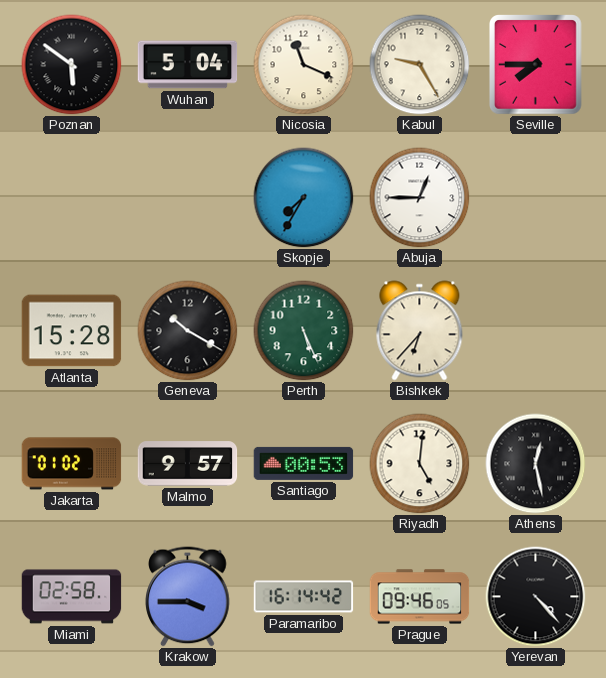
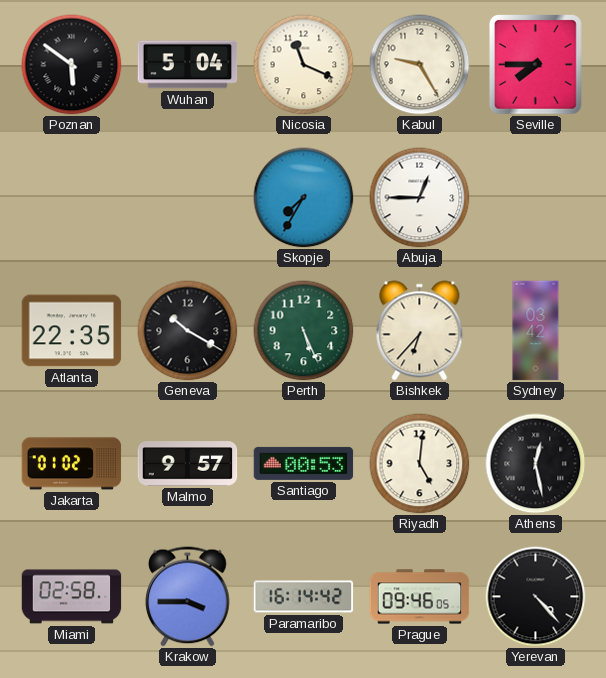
Atlanta: 15:28 -> 22:35 (72, 331)
Sydney: none -> 03:42 (536, 331)
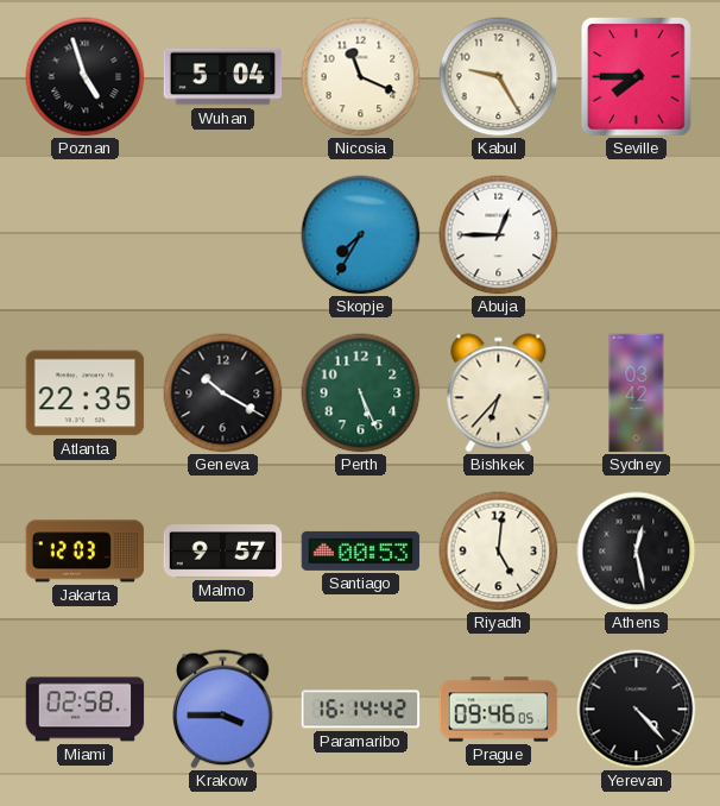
Poznan: 5:51 -> 4:57 (86, 77)
Jakarta: 01:02 -> 12:03 (86, 552)
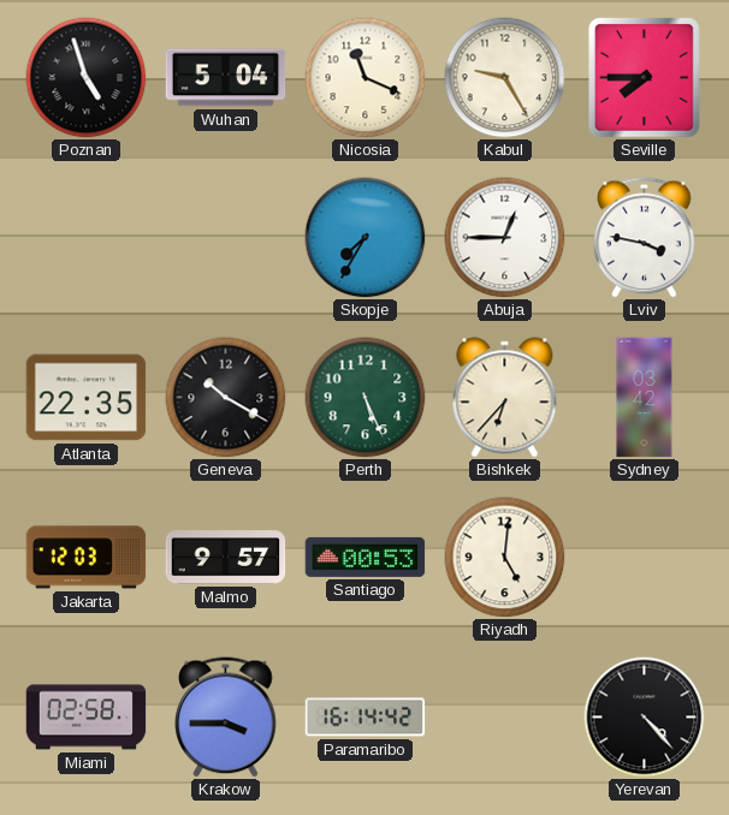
Lviv: none -> 3:47 (645, 238)
Athens: 12:28 -> none (637, 552)
Prague: 09:46 -> none (499, 710)
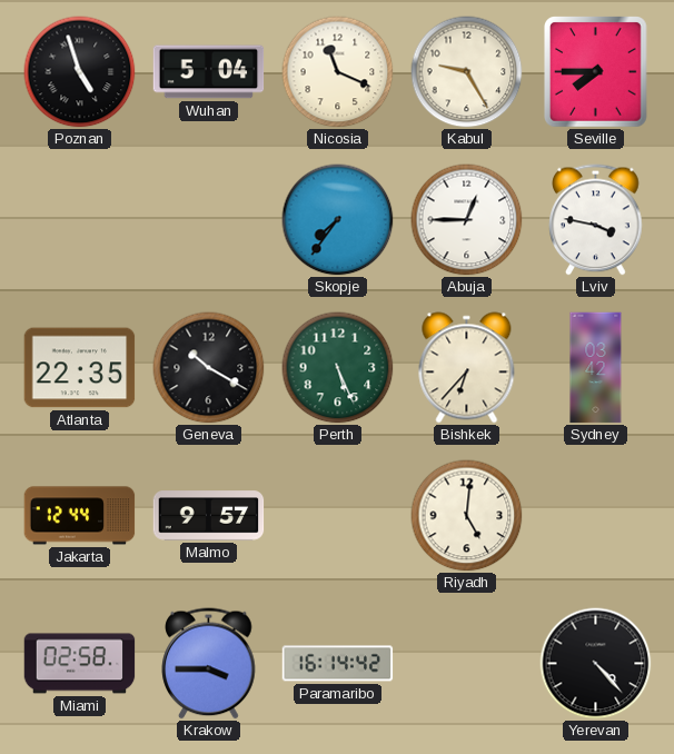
Skopje: 7:35 -> 7:36 (338, 220)
Jakarta: 12:03 -> 12:44 (80, 516)
Santiago: 00:53 -> none (366, 557)
